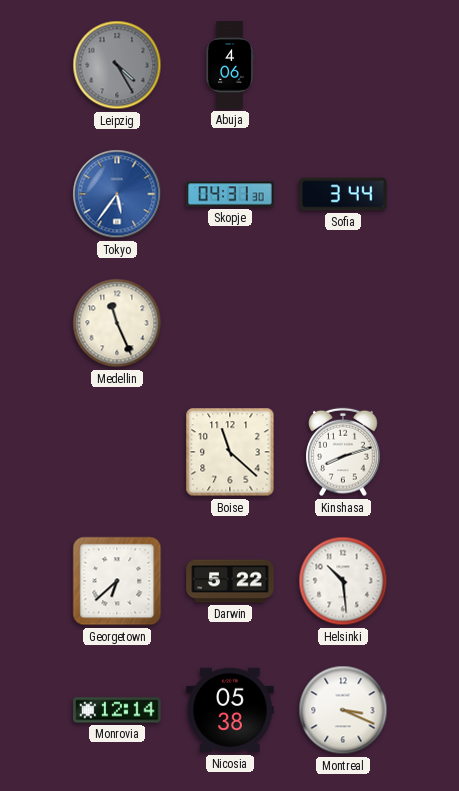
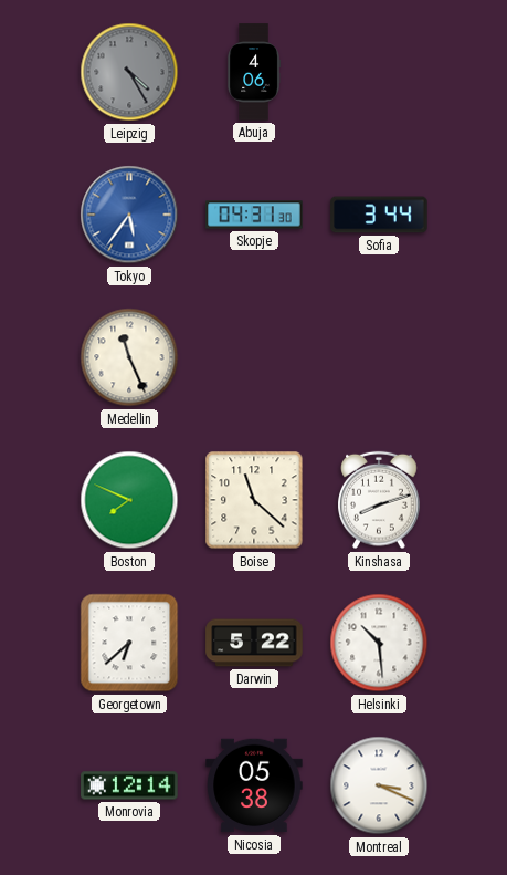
Boston: none -> 7:49 (129, 500)
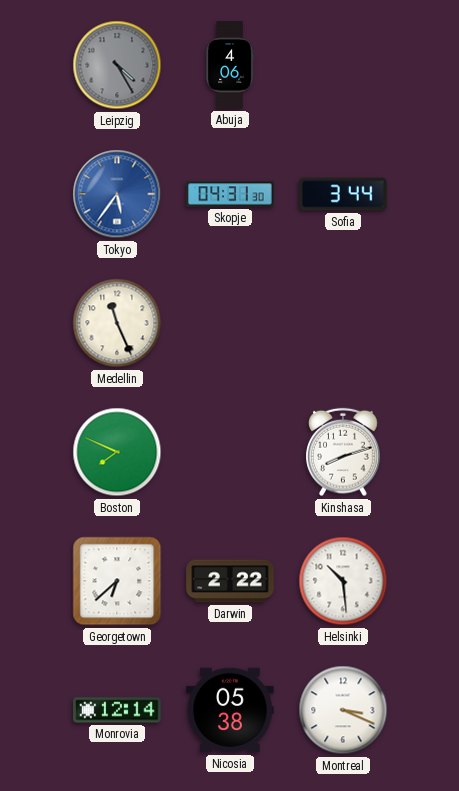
Boise: 11:22 -> none (254, 500)
Darwin: 5:22 -> 2:22 (230, 581)
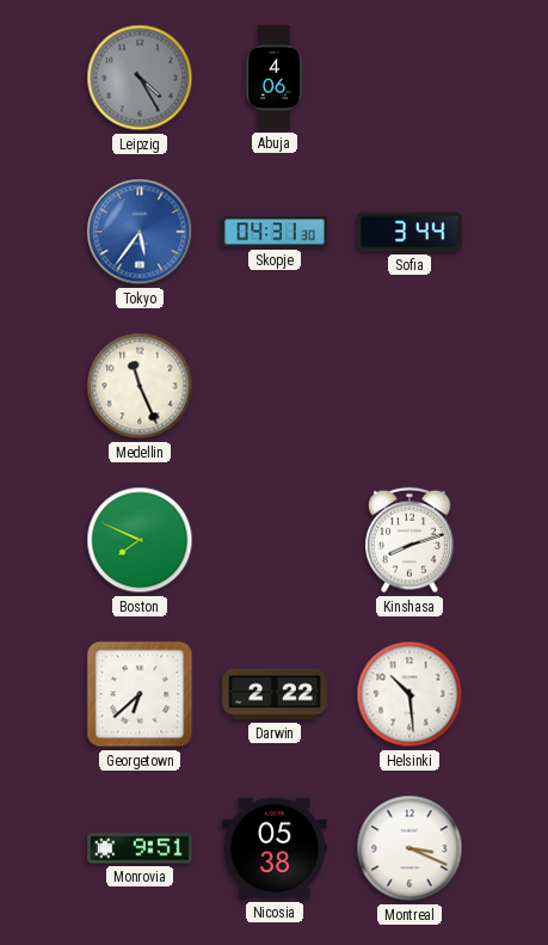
Monrovia: 12:14 -> 9:51 (140, 848)
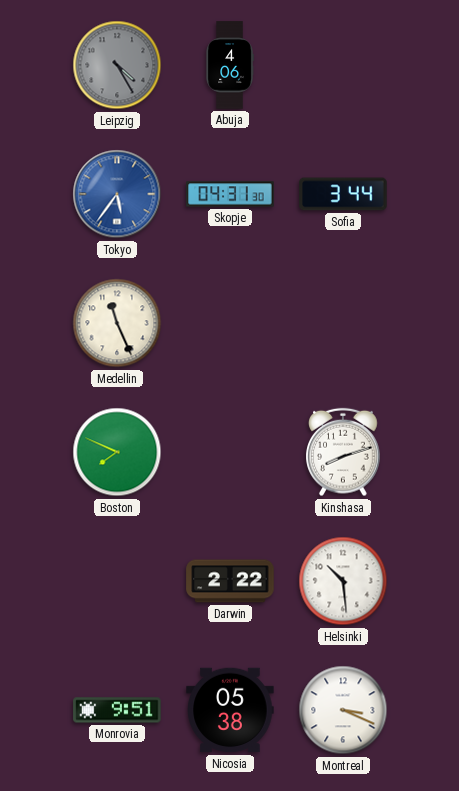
Georgetown: 6:38 -> none (140, 694)
